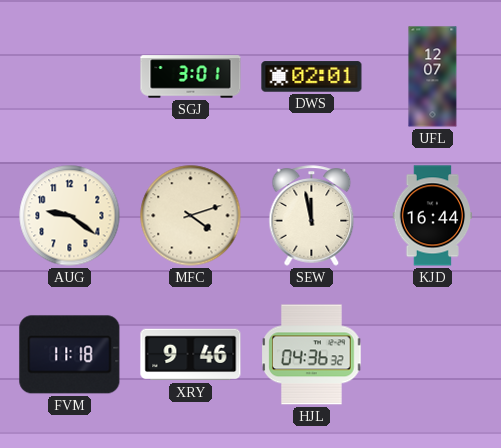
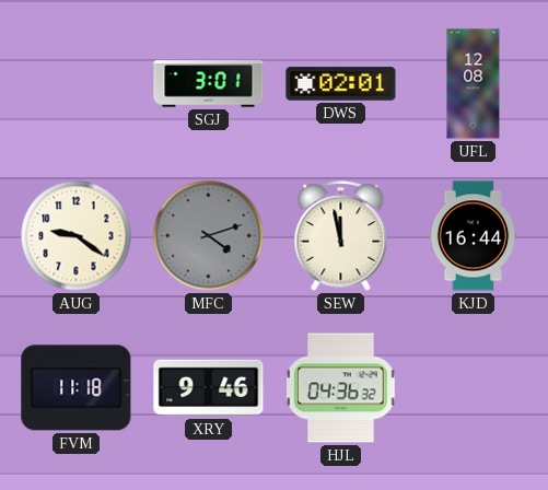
UFL: 12:07 -> 12:08 (474, 84)
MFC dial: cream -> grey (209, 236)
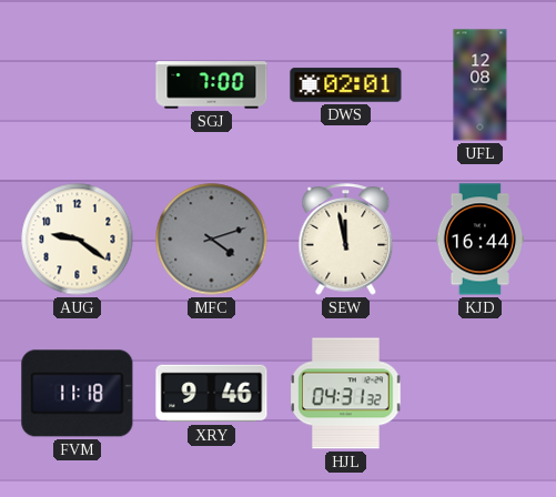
SGJ: 3:01 -> 7:00 (212, 85)
HJL: 04:36 -> 04:31 (346, 394)
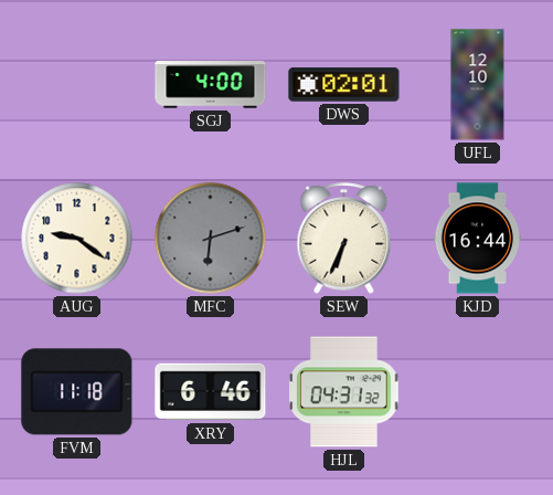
SGJ: 7:00 -> 4:00 (211, 85)
UFL: 12:08 -> 12:10 (478, 85)
MFC: 4:12 -> 6:12 (211, 239)
SEW: 11:58 -> 6:34 (344, 239)
XRY: 9:46 -> 6:46 (211, 392)
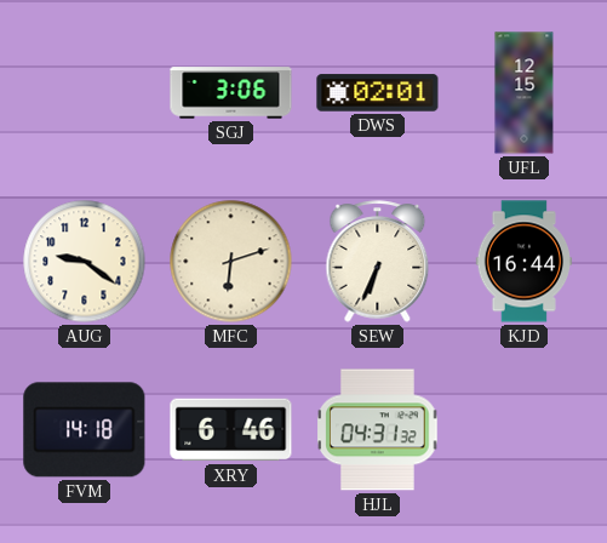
SGJ: 4:00 -> 3:06 (231, 93)
UFL: 12:10 -> 12:15 (525, 93)
MFC dial: grey -> cream (231, 262)
FVM: 11:18 -> 14:18 (85, 430)
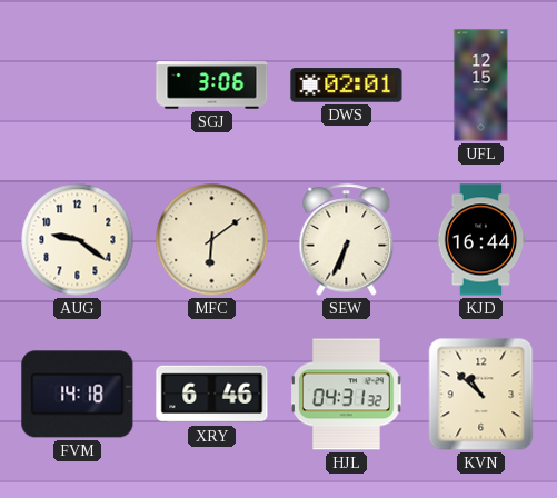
MFC: 6:12 -> 6:09 (212, 240)
KVN: none -> 10:52 (481, 395)
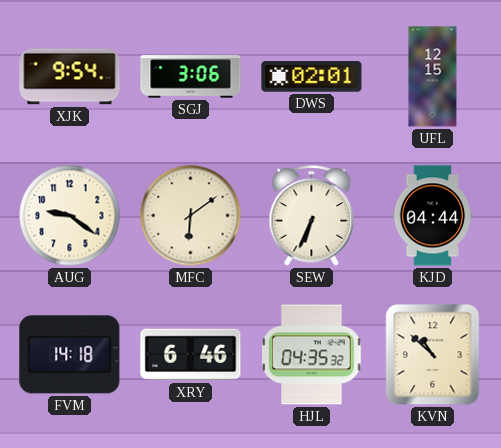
XJK: none -> 9:54 (70, 77)
KJD: 16:44 -> 04:44 (432, 216)
HJL: 04:31 -> 04:35 (312, 355)
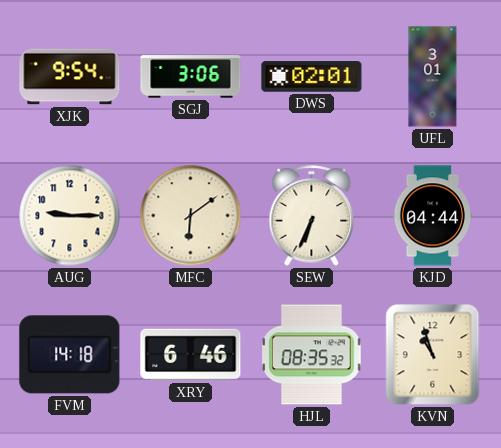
UFL: 12:15 -> 3:01 (433, 77)
AUG: 9:21 -> 9:15 (70, 216)
HJL: 04:35 -> 08:35 (312, 355)
KVN: 10:52 -> 10:57 (433, 355)
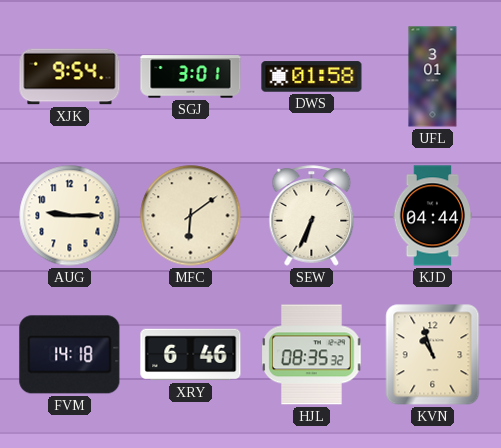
SGJ: 3:06 -> 3:01 (191, 77)
DWS: 02:01 -> 01:58 (312, 77)
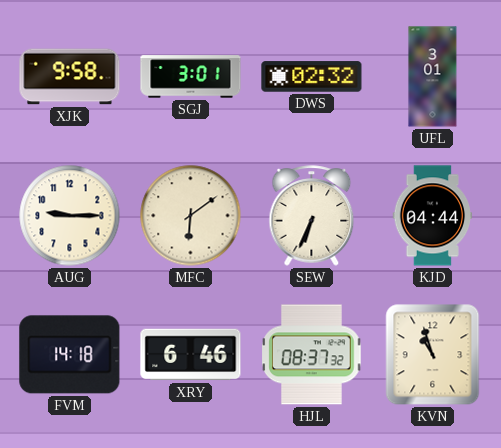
XJK: 9:54 -> 9:58 (70, 77)
DWS: 01:58 -> 02:32 (312, 77)
HJL: 08:35 -> 08:37 (312, 355)
